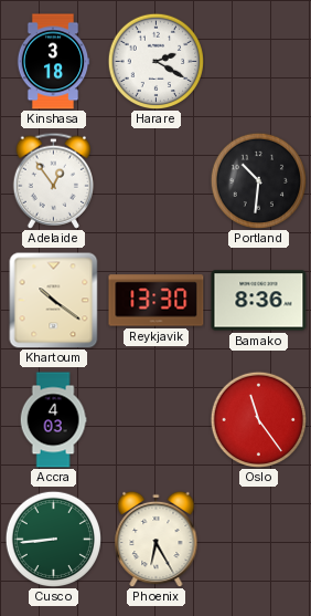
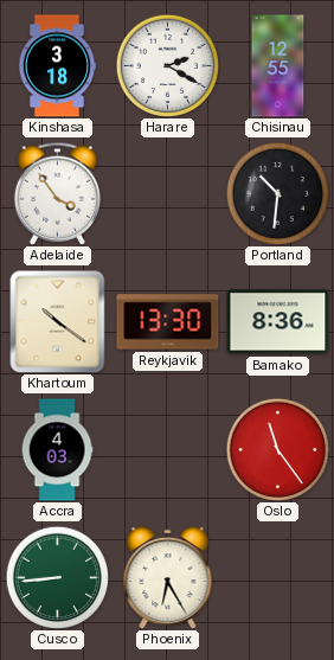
Chisinau: none -> 12:55 (278, 66)
Adelaide: 12:54 -> 3:54 (58, 193)
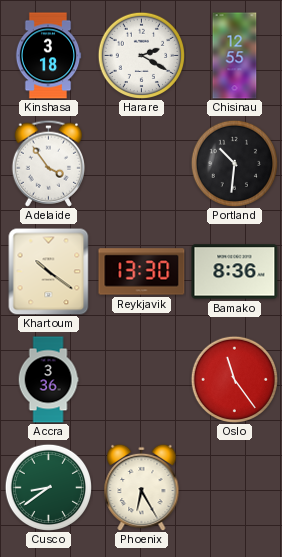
Accra: 4:03 -> 3:36 (48, 380)
Cusco: 8:44 -> 8:39 (48, 487)
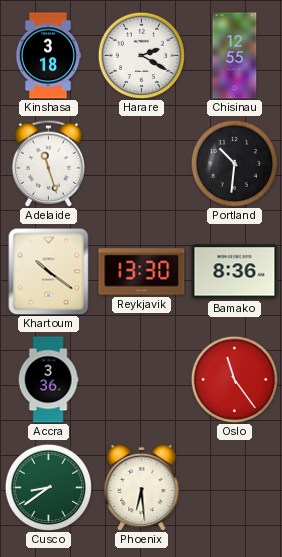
Adelaide: 3:54 -> 11:27 (49, 163)
Phoenix: 6:25 -> 6:29 (142, 487)
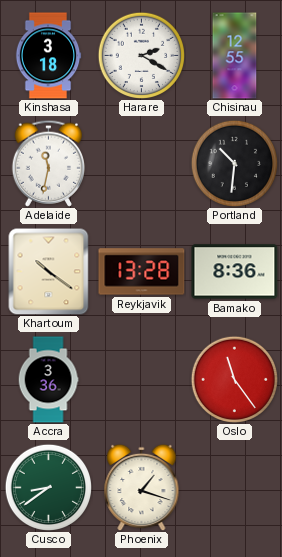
Adelaide: 11:27 -> 11:32 (49, 163)
Reykjavik: 13:30 -> 13:28 (142, 272)
Phoenix: 6:29 -> 1:18 (142, 487)
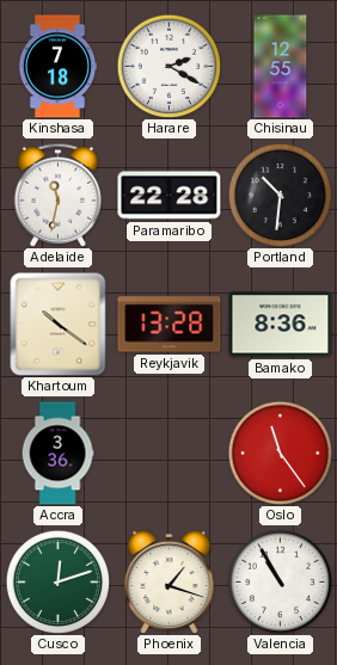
Kinshasa: 3:18 -> 7:18 (57, 67)
Paramaribo: none -> 22:28 (170, 196)
Cusco: 8:39 -> 12:12 (57, 581)
Valencia: none -> 10:55 (280, 581)
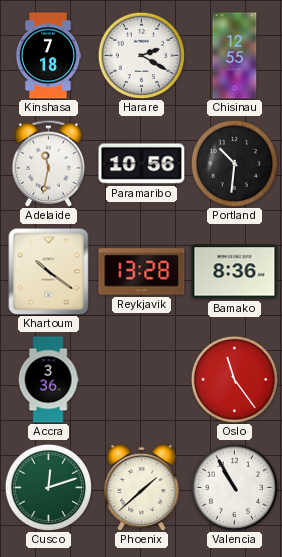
Paramaribo: 22:28 -> 10:56 (142, 164)
Phoenix: 1:18 -> 1:38 (142, 487)
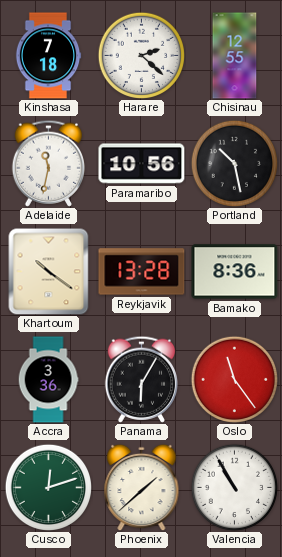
Harare: 2:20 -> 2:22 (141, 55)
Portland: 10:31 -> 10:28 (234, 163)
Panama: none -> 6:05 (142, 379)
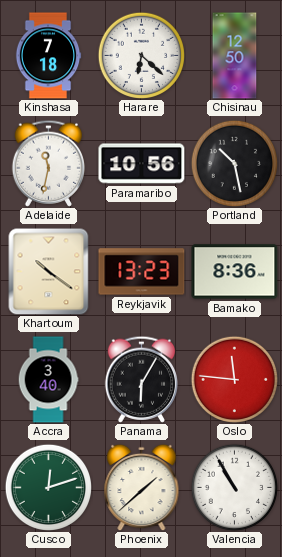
Harare: 2:22 -> 6:22 (141, 55)
Chisinau: 12:55 -> 12:50 (235, 56)
Reykjavik: 13:28 -> 13:23 (142, 272)
Accra: 3:36 -> 3:40 (48, 380)
Oslo: 11:24 -> 11:46 (234, 379)
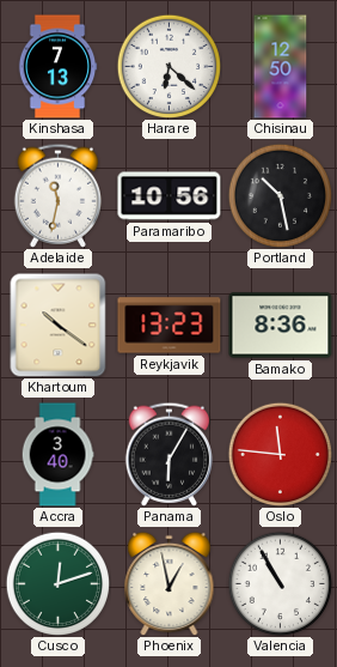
Kinshasa: 7:18 -> 7:13 (57, 67)
Phoenix: 1:38 -> 12:58 (170, 583)
